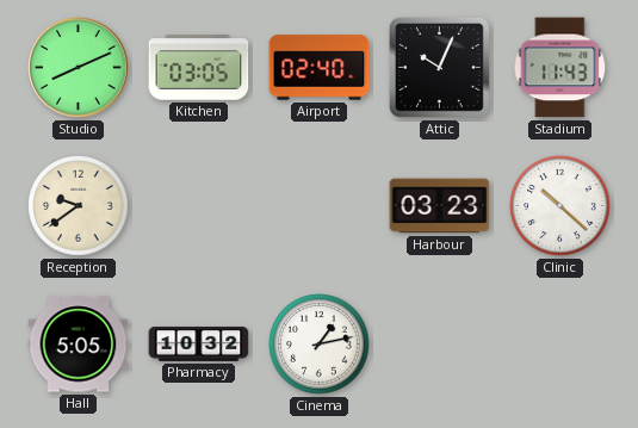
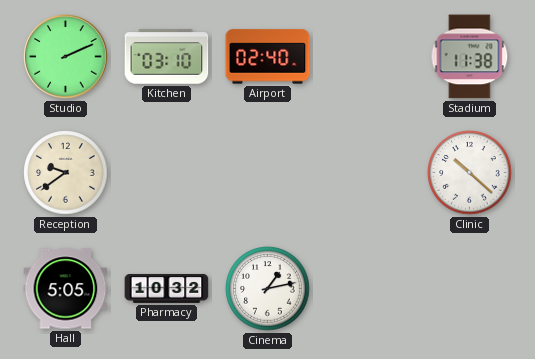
Studio: 8:11 -> 2:11 (66, 57)
Kitchen: 03:05 -> 03:10 (167, 57)
Attic: 10:04 -> none (439, 67)
Stadium: 11:43 -> 11:38 (470, 57)
Harbour: 03:23 -> none (440, 206)
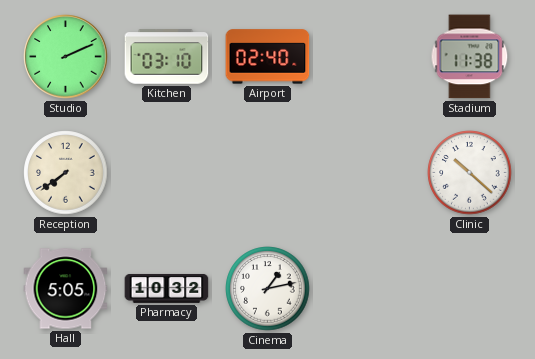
Reception: 9:39 -> 7:39 (66, 173)
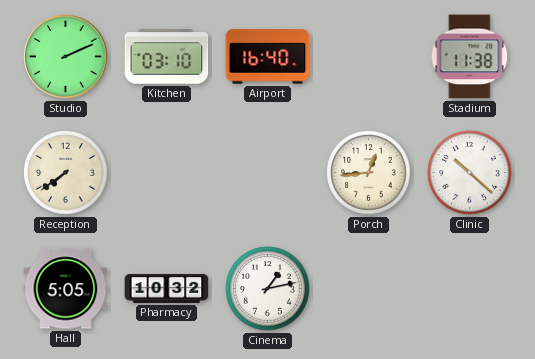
Airport: 02:40 -> 16:40 (268, 57)
Porch: none -> 12:44 (369, 173)
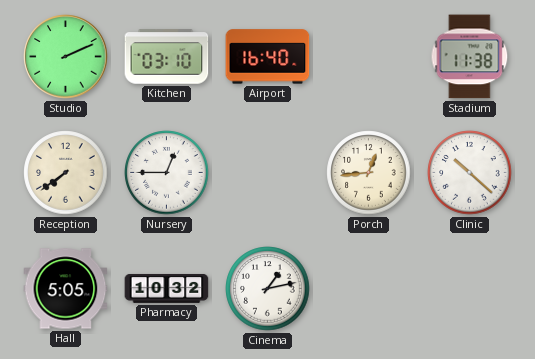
Nursery: none -> 12:45 (167, 173)
